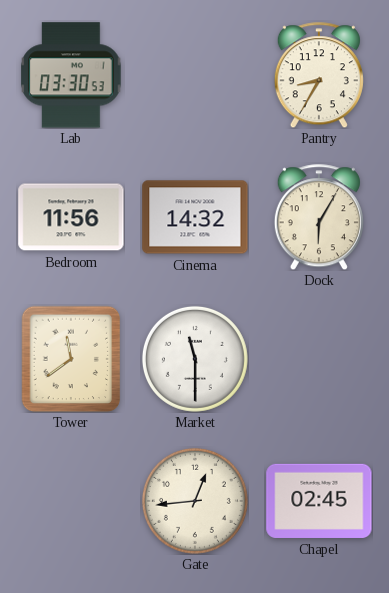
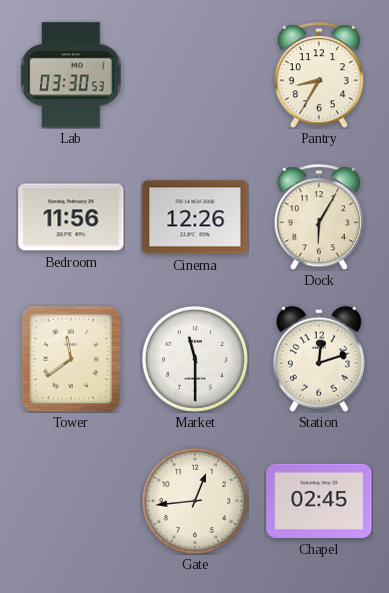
Cinema: 14:32 -> 12:26 (195, 217)
Station: none -> 12:12 (319, 359)
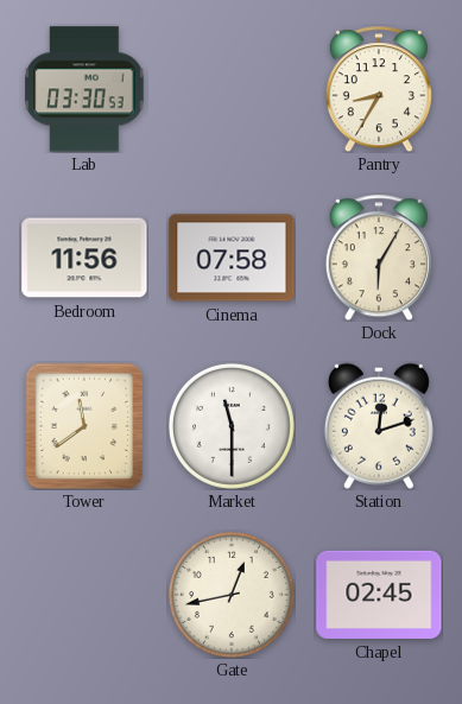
Cinema: 12:26 -> 07:58 (232, 258)
Gate: 12:44 -> 12:43 (232, 595)
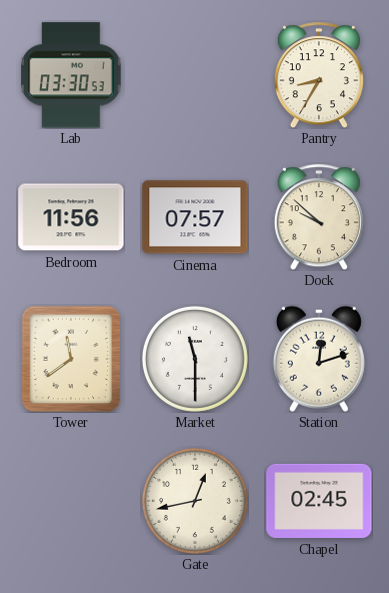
Cinema: 07:58 -> 07:57 (195, 217)
Dock: 6:05 -> 9:52 (319, 217)
